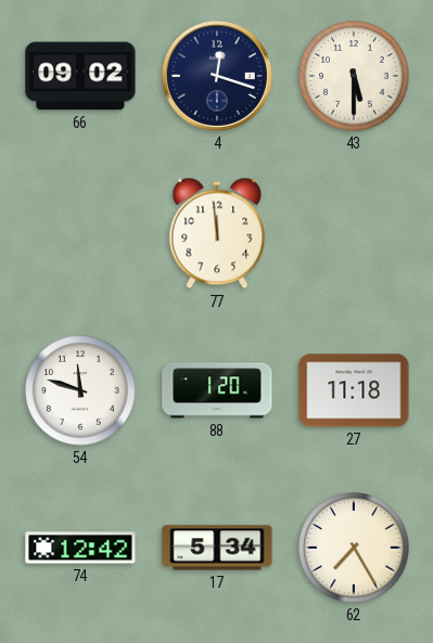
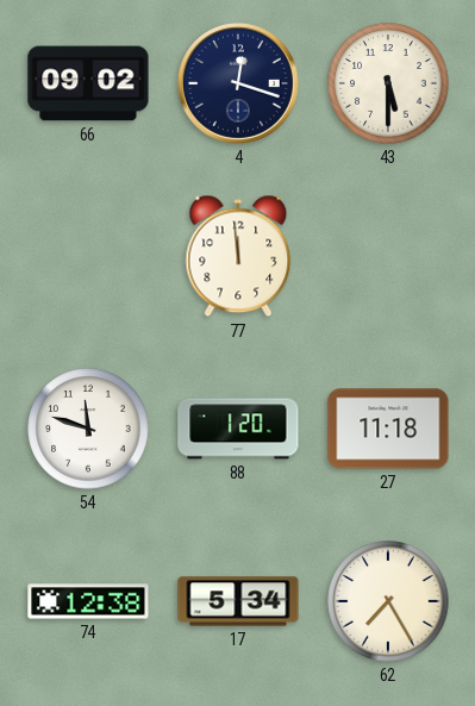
74: 12:42 -> 12:38 (88, 601)
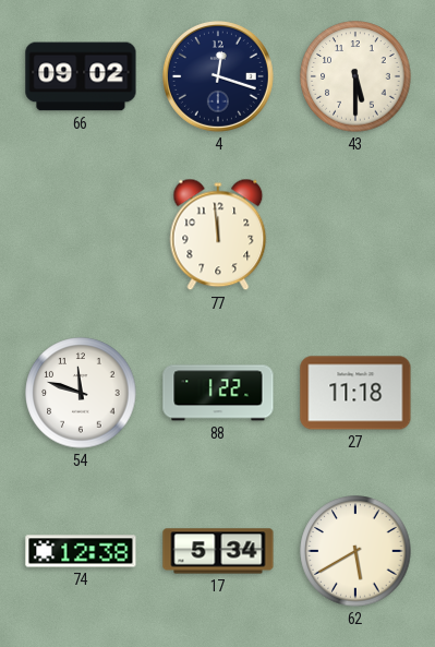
88: 1:20 -> 1:22 (218, 393)
62: 7:25 -> 5:40 (355, 551)
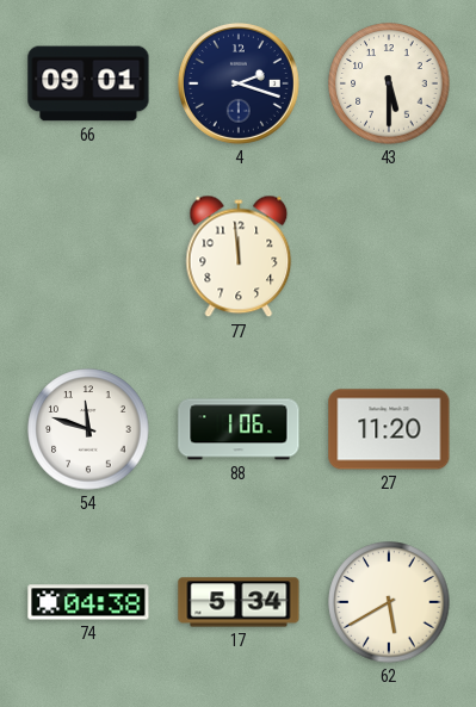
66: 09:02 -> 09:01 (88, 83)
4: 12:18 -> 2:18 (239, 83)
88: 1:22 -> 1:06 (239, 429)
27: 11:18 -> 11:20 (389, 429)
74: 12:38 -> 04:38 (88, 602)
